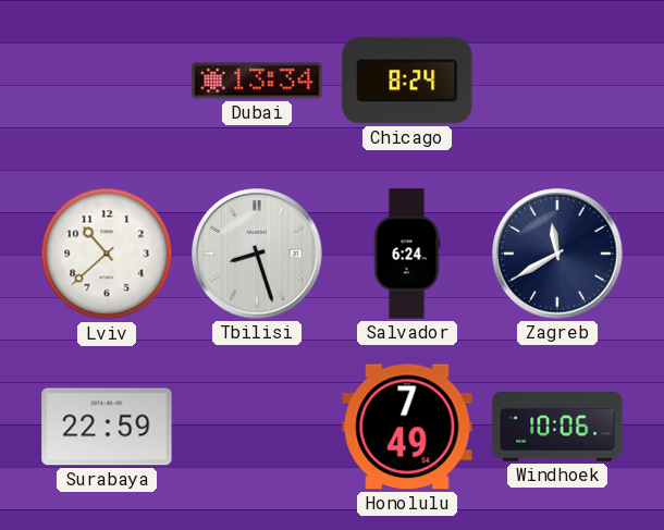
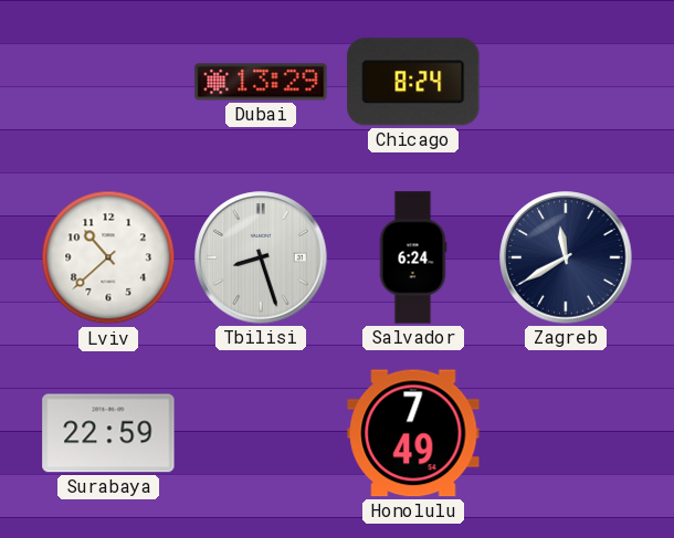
Dubai: 13:34 -> 13:29 (261, 82)
Windhoek: 10:06 -> none (557, 428)
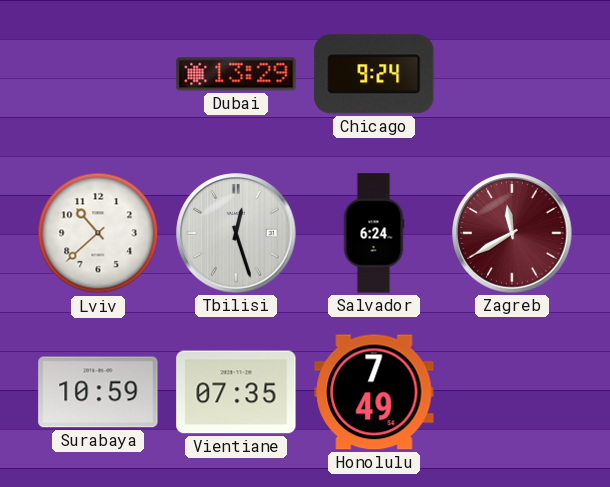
Chicago: 8:24 -> 9:24 (374, 74)
Tbilisi: 8:27 -> 12:27 (236, 233)
Zagreb dial: navy -> burgundy (512, 233)
Surabaya: 22:59 -> 10:59 (98, 392)
Vientiane: none -> 07:35 (236, 392)
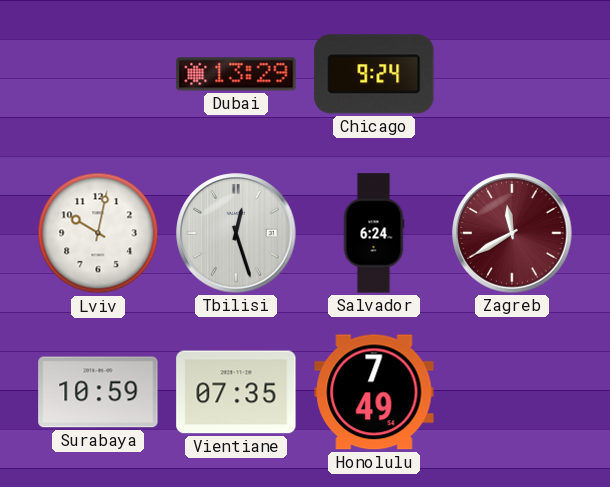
Lviv: 10:38 -> 10:02 (98, 233)
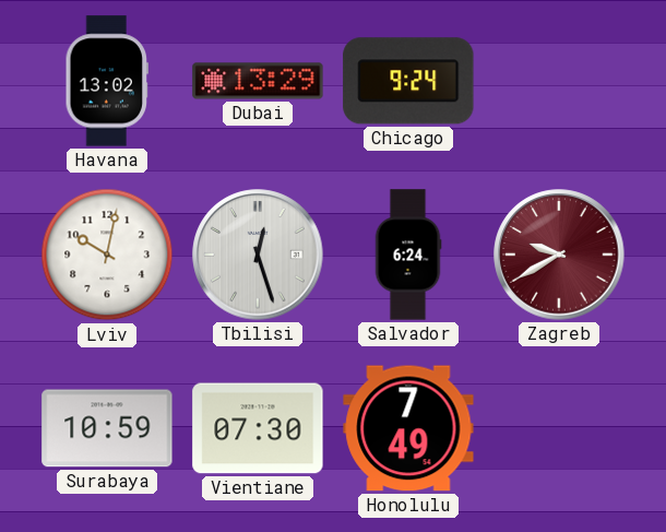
Havana: none -> 13:02 (107, 81)
Zagreb: 11:40 -> 9:40 (559, 255)
Vientiane: 07:35 -> 07:30 (258, 428)
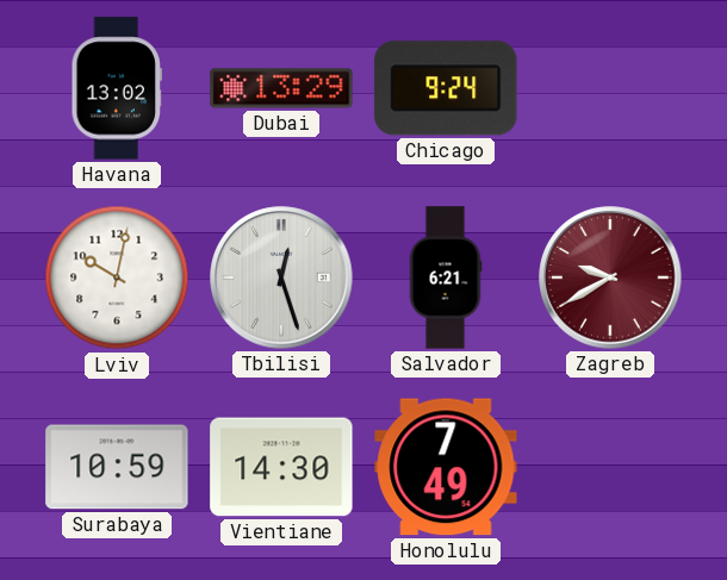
Salvador: 6:24 -> 6:21 (446, 277)
Vientiane: 07:30 -> 14:30 (281, 467)
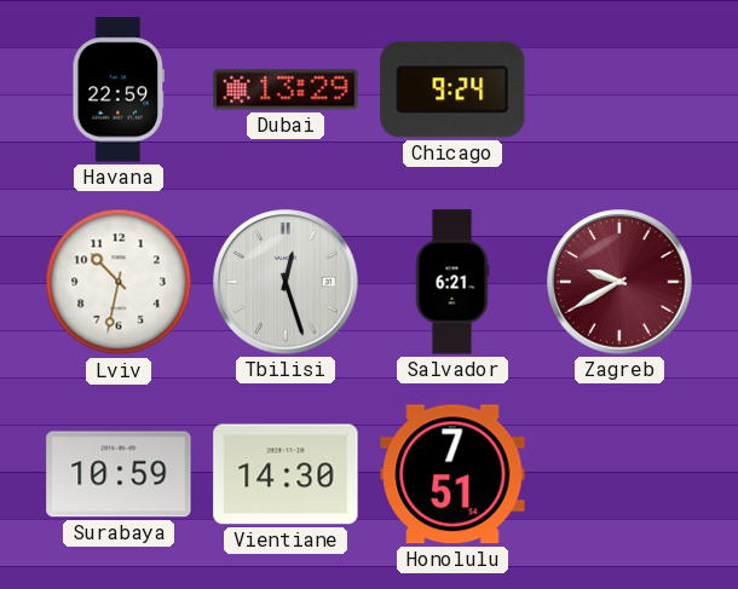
Havana: 13:02 -> 22:59 (119, 89)
Lviv: 10:02 -> 10:32 (119, 282)
Honolulu: 7:49 -> 7:51 (452, 474)
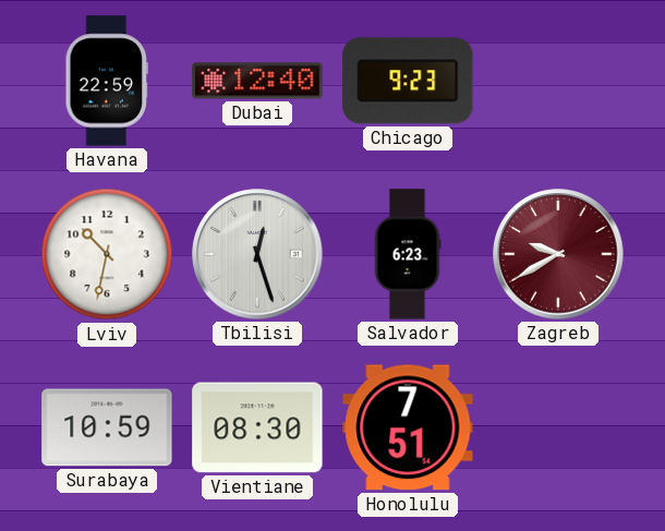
Dubai: 13:29 -> 12:40 (257, 81)
Chicago: 9:24 -> 9:23 (408, 81)
Salvador: 6:21 -> 6:23 (408, 254)
Vientiane: 14:30 -> 08:30 (257, 427)
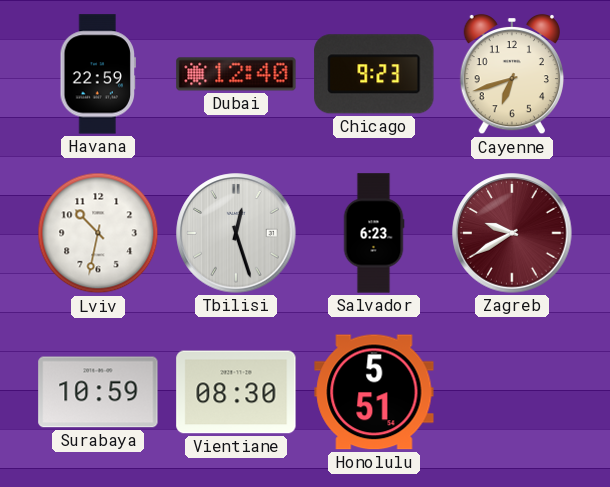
Cayenne: none -> 6:42 (512, 74)
Honolulu: 7:51 -> 5:51 (374, 392)
